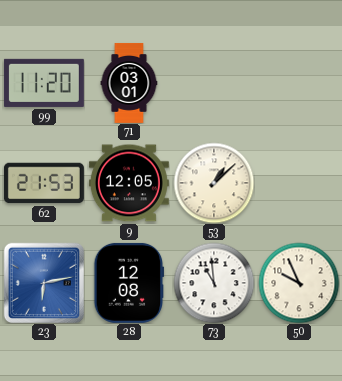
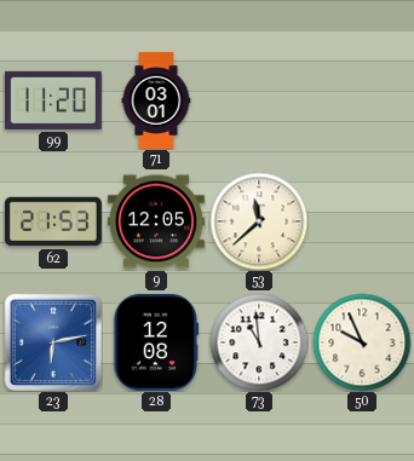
53: 1:08 -> 11:38 (259, 221)
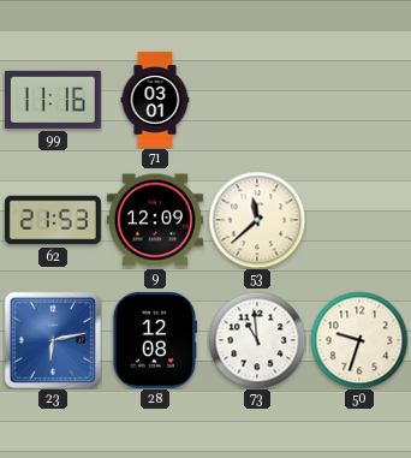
99: 11:20 -> 11:16 (53, 100)
9: 12:05 -> 12:09 (155, 220)
50: 9:56 -> 9:33 (359, 340)
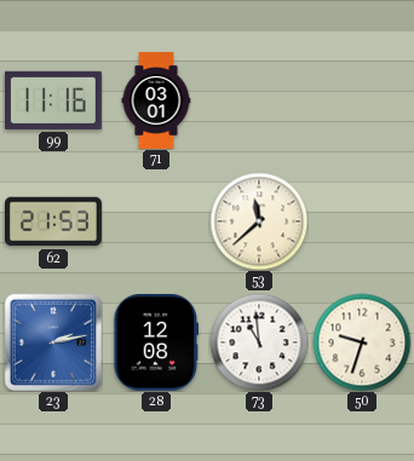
9: 12:09 -> none (155, 220)
23: 6:13 -> 2:13 (52, 341)
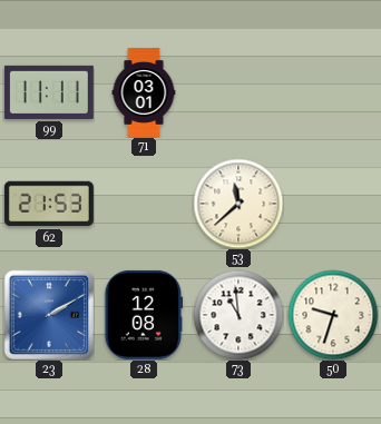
99: 11:16 -> 11:11 (49, 92)
23: 2:13 -> 2:10 (48, 314)
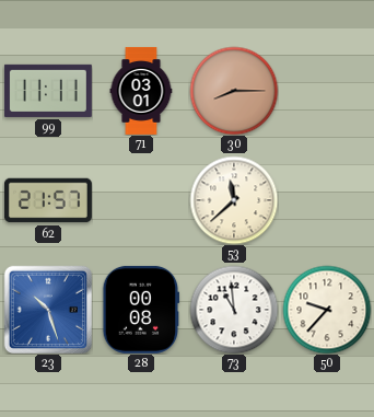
30: none -> 8:15 (234, 91)
62: 21:53 -> 21:57 (48, 200)
23: 2:10 -> 10:27 (47, 309)
28: 12:08 -> 00:08 (141, 310)
50: 9:33 -> 9:37 (327, 310)
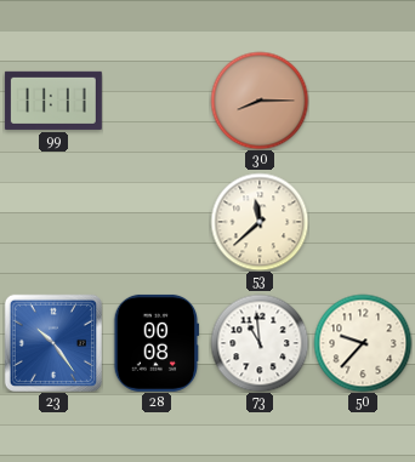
71: 03:01 -> none (141, 91)
62: 21:57 -> none (48, 200)
23: 10:27 -> 10:24 (52, 342)
